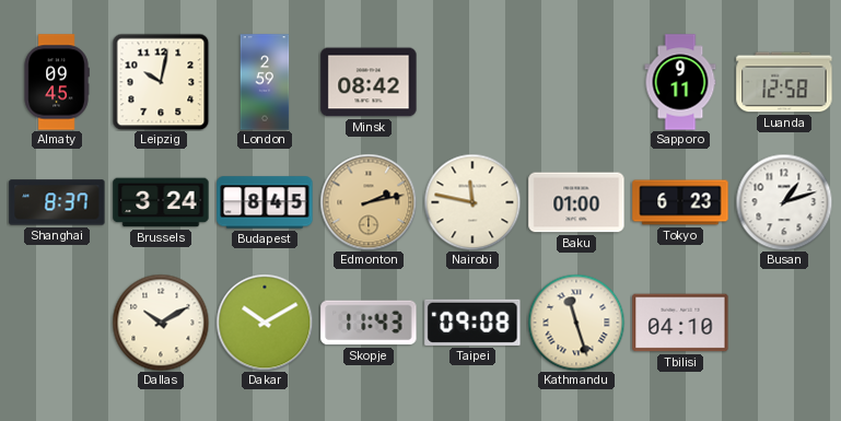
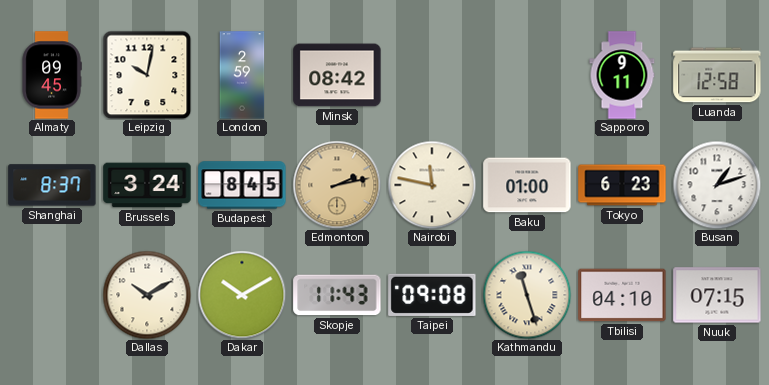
Nuuk: none -> 07:15 (717, 295)
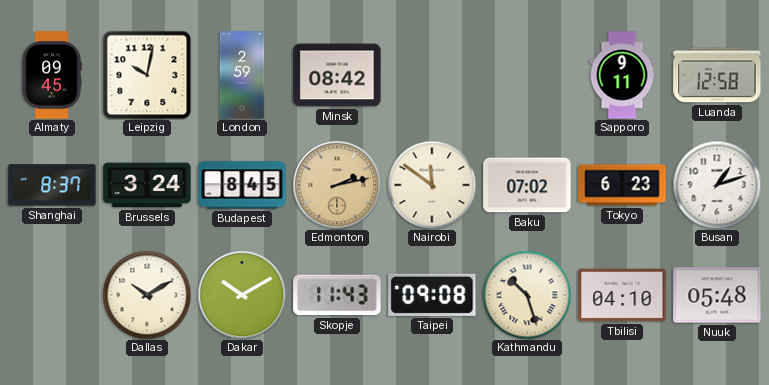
Nairobi: 11:47 -> 11:51 (432, 185)
Baku: 01:00 -> 07:02 (527, 185)
Kathmandu: 11:27 -> 10:27 (527, 295)
Nuuk: 07:15 -> 05:48 (717, 295)
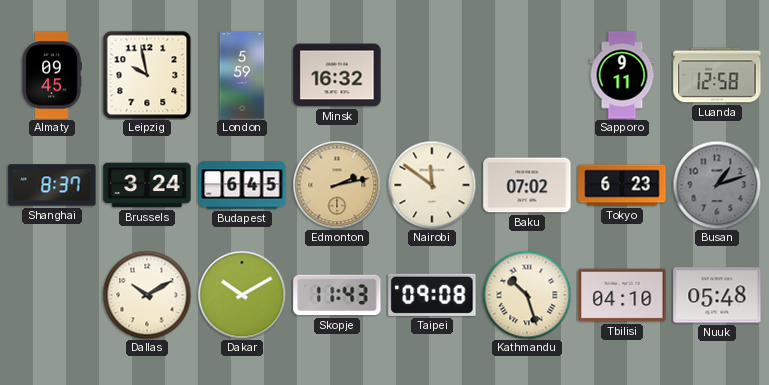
Leipzig: 10:02 -> 9:58 (147, 75)
London: 2:59 -> 5:59 (242, 75)
Minsk: 08:42 -> 16:32 (337, 75)
Budapest: 8:45 -> 6:45 (242, 185)
Busan dial: white -> grey (717, 185)
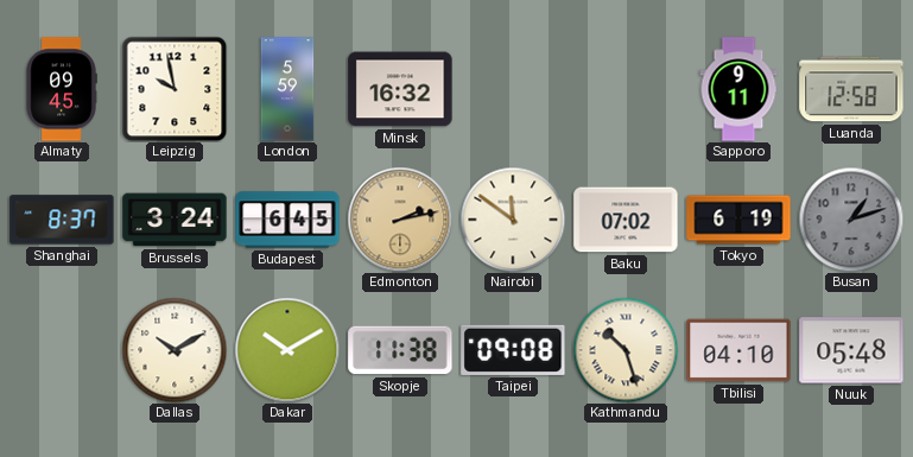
Tokyo: 6:23 -> 6:19 (738, 220)
Skopje: 11:43 -> 11:38 (400, 350)
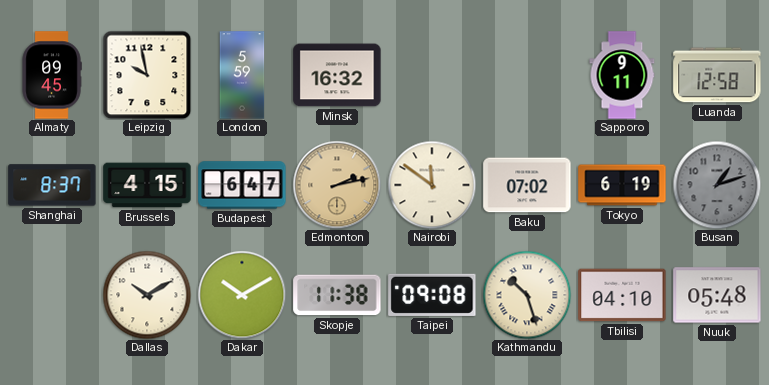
Brussels: 3:24 -> 4:15 (147, 185)
Budapest: 6:45 -> 6:47 (242, 185)
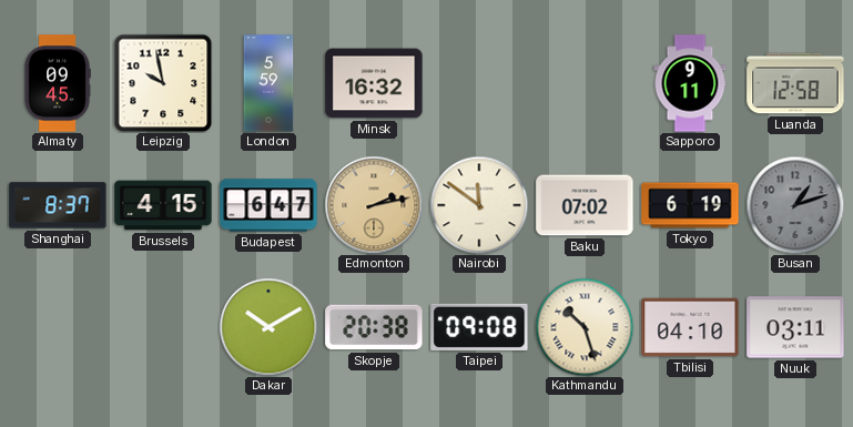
Dallas: 10:10 -> none (147, 295)
Skopje: 11:38 -> 20:38 (374, 327)
Nuuk: 05:48 -> 03:11 (795, 327)
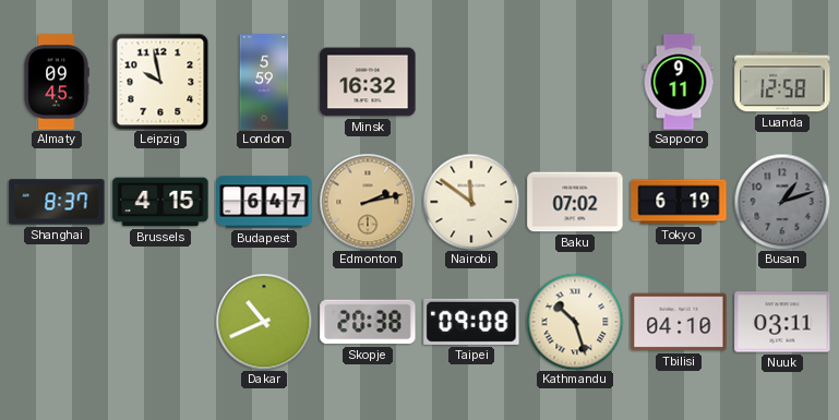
Dakar: 10:10 -> 10:41 (264, 322)
